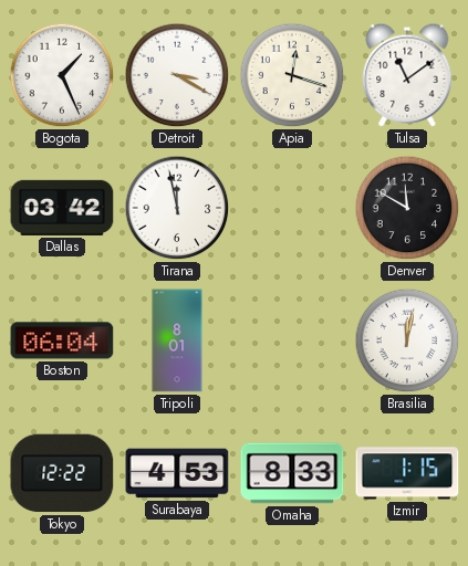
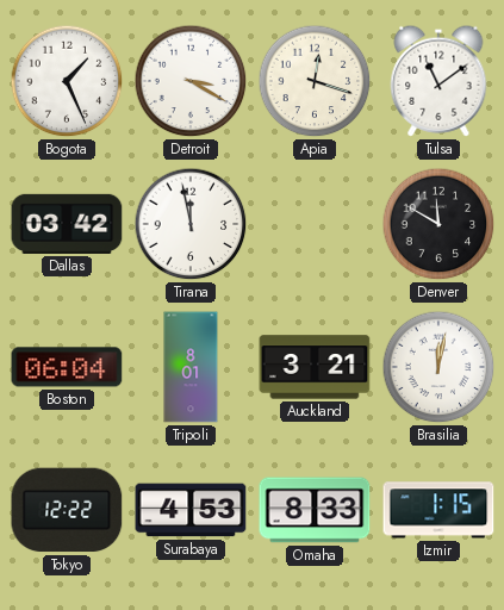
Auckland: none -> 3:21 (315, 367)
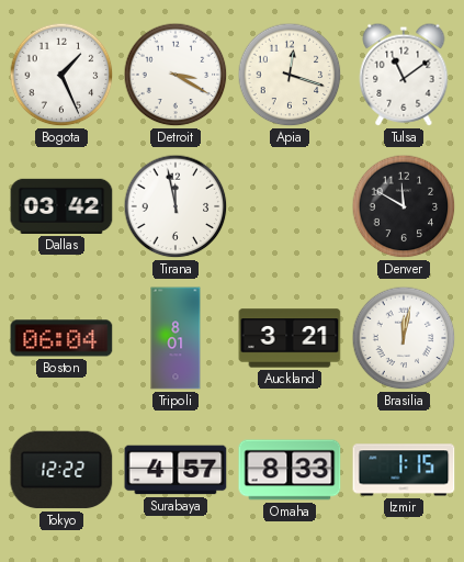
Surabaya: 4:53 -> 4:57 (176, 470)
